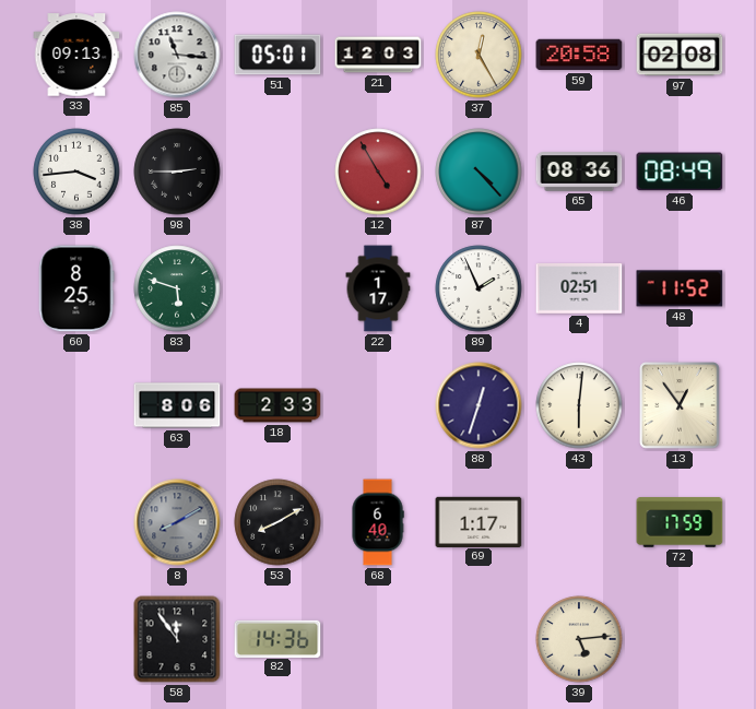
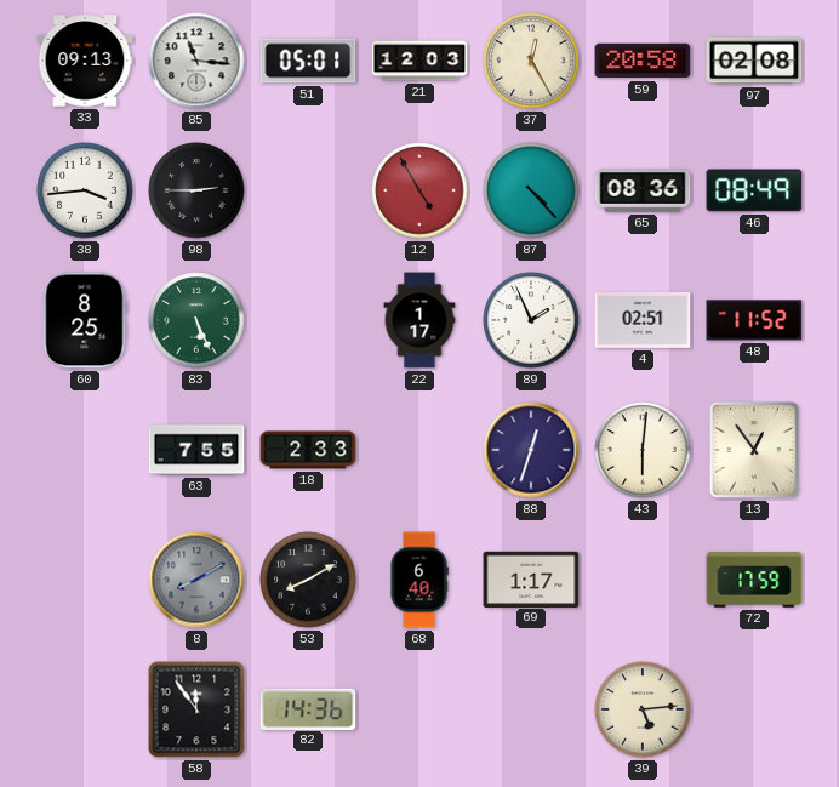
83: 5:48 -> 5:26 (196, 320)
63: 8:06 -> 7:55 (196, 450)
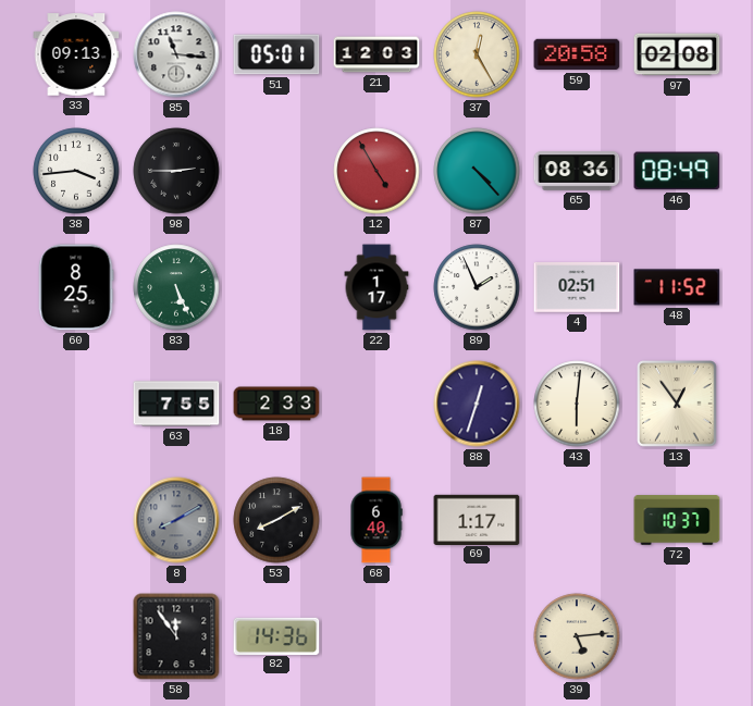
72: 17:59 -> 10:37 (677, 520)
